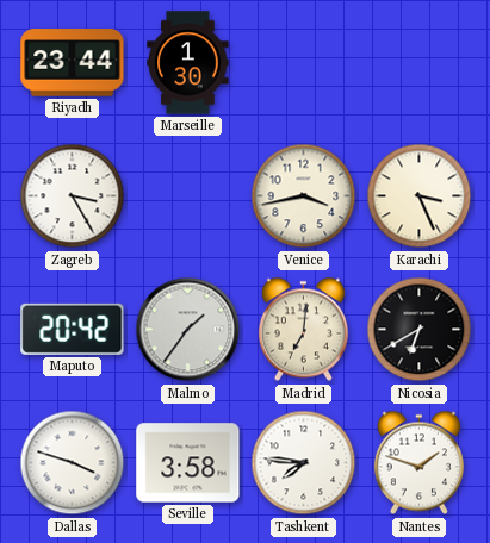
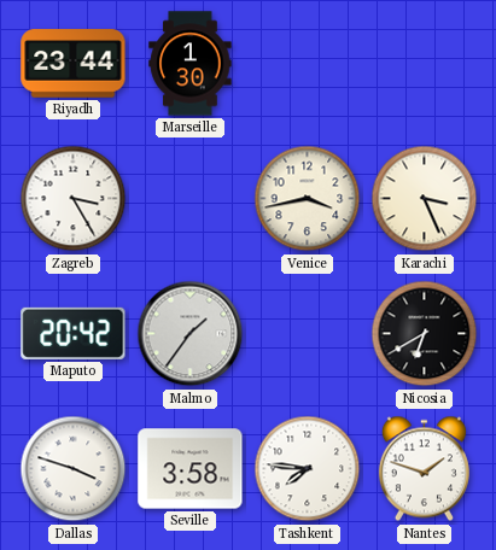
Madrid: 7:01 -> none (303, 330)
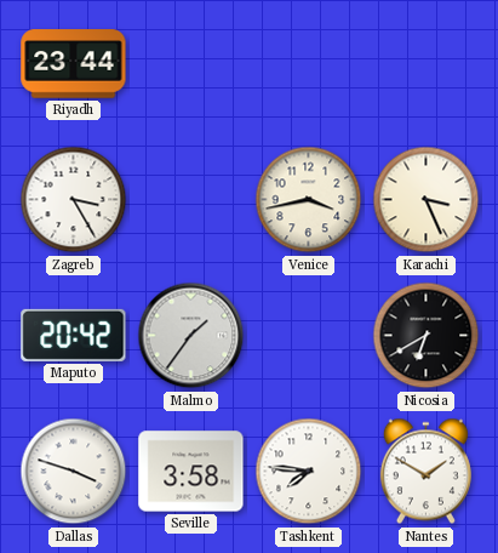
Marseille: 1:30 -> none (191, 64)
Nantes: 1:48 -> 1:50 (425, 472)
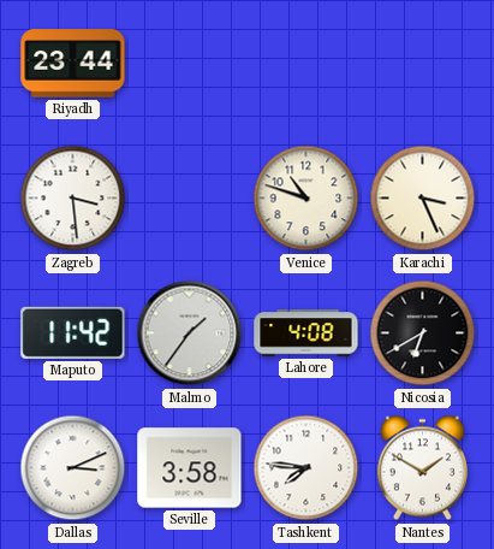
Zagreb: 3:25 -> 3:29 (73, 199)
Venice: 3:43 -> 10:48 (306, 199)
Maputo: 20:42 -> 11:42 (73, 332)
Lahore: none -> 4:08 (306, 333)
Dallas: 3:48 -> 3:11 (73, 468)
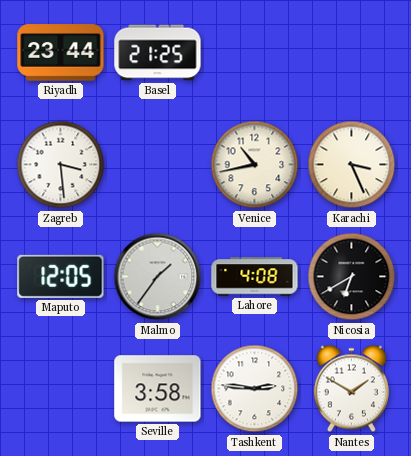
Basel: none -> 21:25 (158, 53)
Venice: 10:48 -> 10:43 (255, 165)
Maputo: 11:42 -> 12:05 (61, 276)
Dallas: 3:11 -> none (73, 468)
Tashkent: 7:46 -> 2:46 (255, 389)
